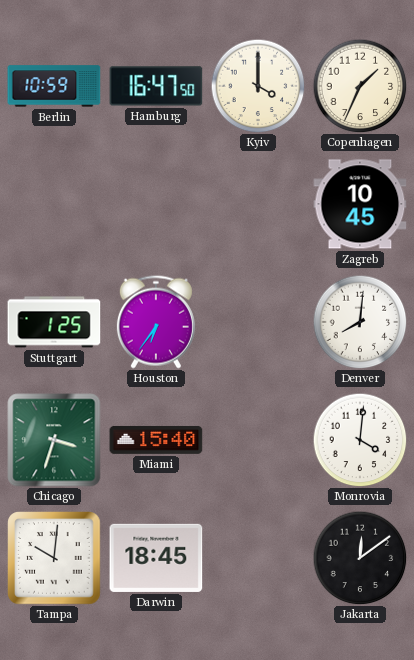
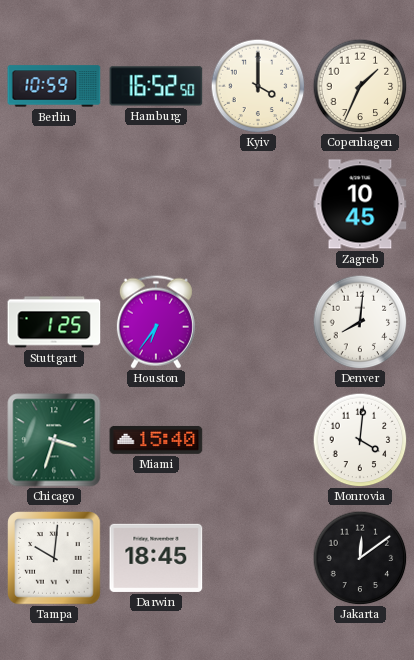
Hamburg: 16:47 -> 16:52 (156, 86)
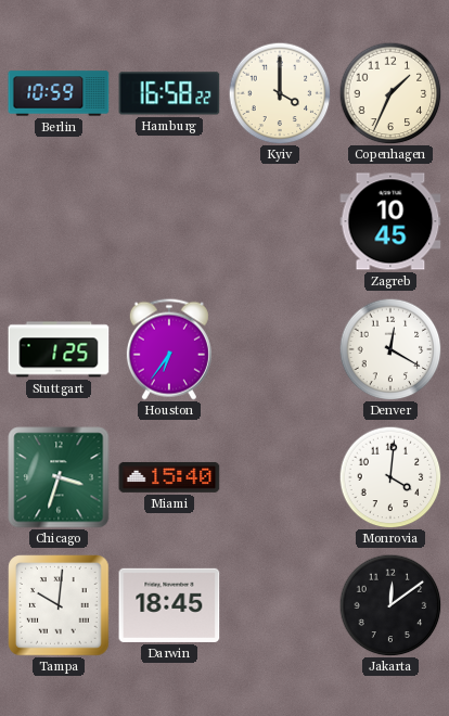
Hamburg: 16:52 -> 16:58 (169, 93)
Denver: 8:01 -> 12:20 (390, 349)
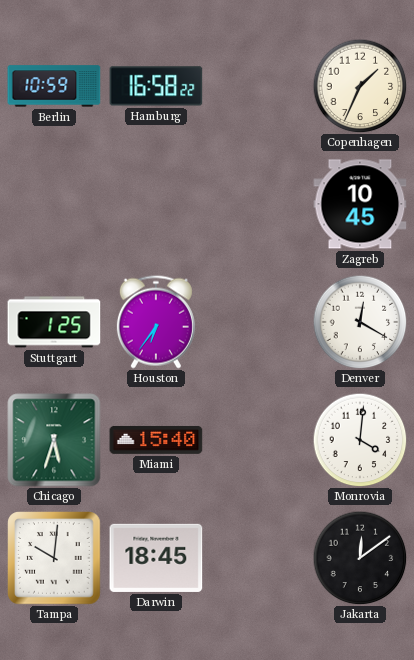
Kyiv: 4:00 -> none (280, 93)
Chicago: 3:33 -> 5:33 (54, 440)
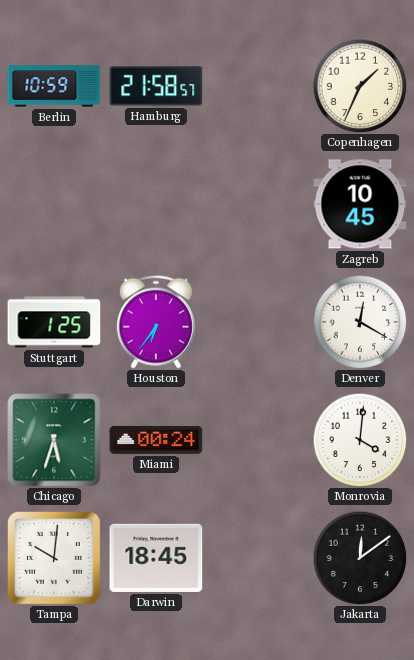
Hamburg: 16:58 -> 21:58 (156, 86)
Miami: 15:40 -> 00:24 (156, 440)
